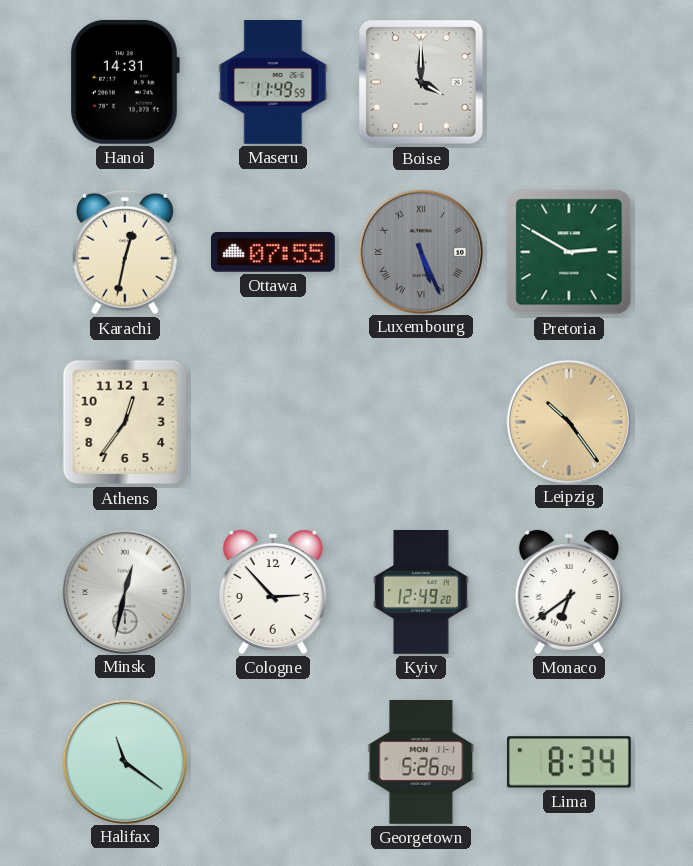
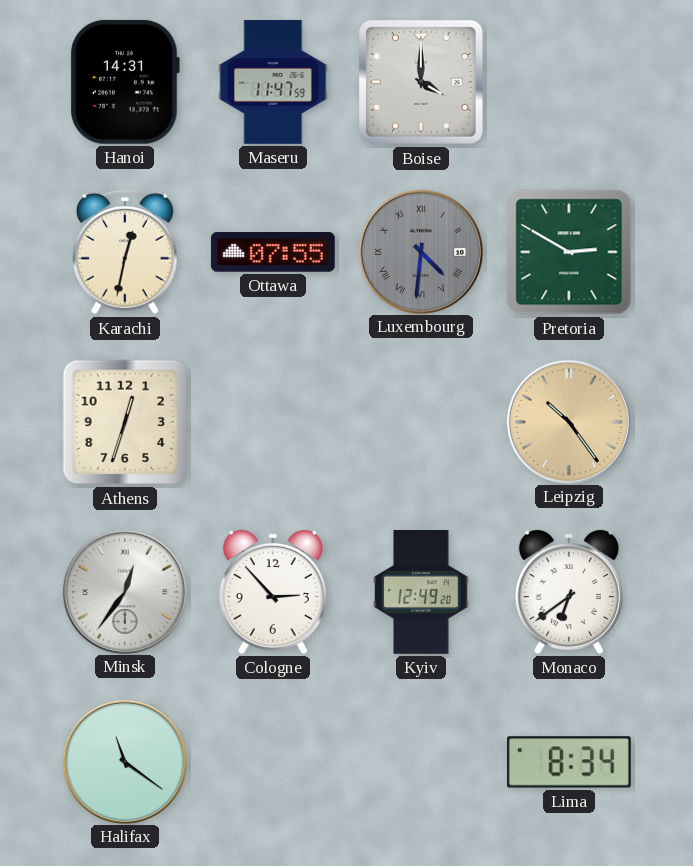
Maseru: 11:49 -> 11:47 (273, 83)
Luxembourg: 5:26 -> 4:31 (420, 251)
Athens: 12:36 -> 12:33 (125, 422)
Minsk: 12:32 -> 12:36 (124, 591)
Georgetown: 5:26 -> none (421, 763)
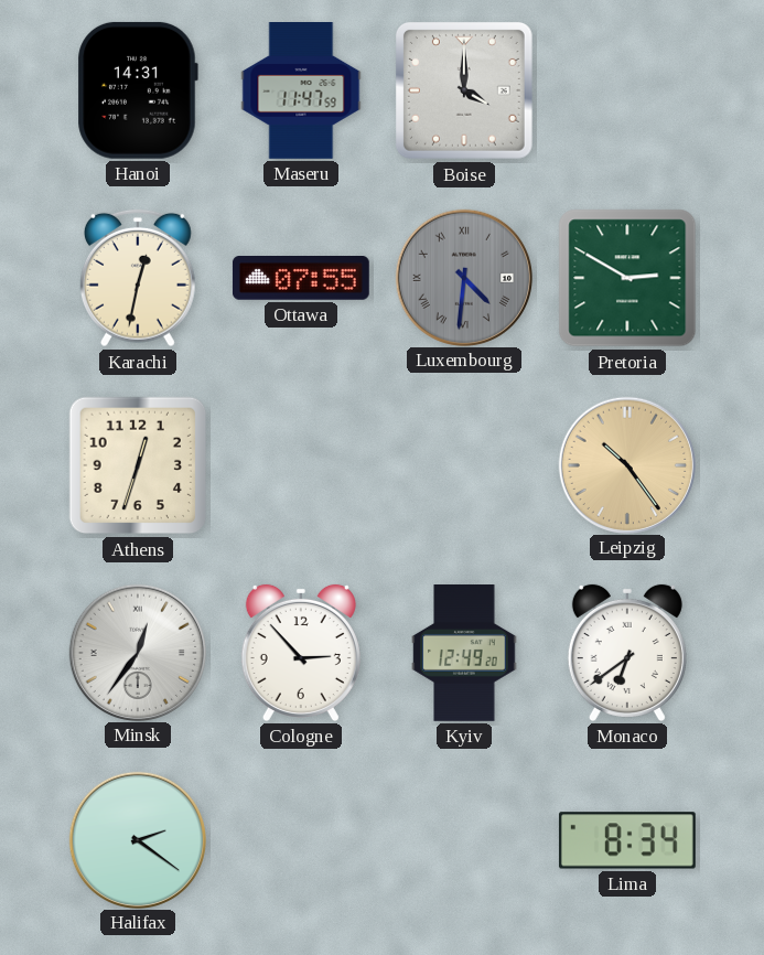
Halifax: 11:21 -> 2:21 (137, 839)
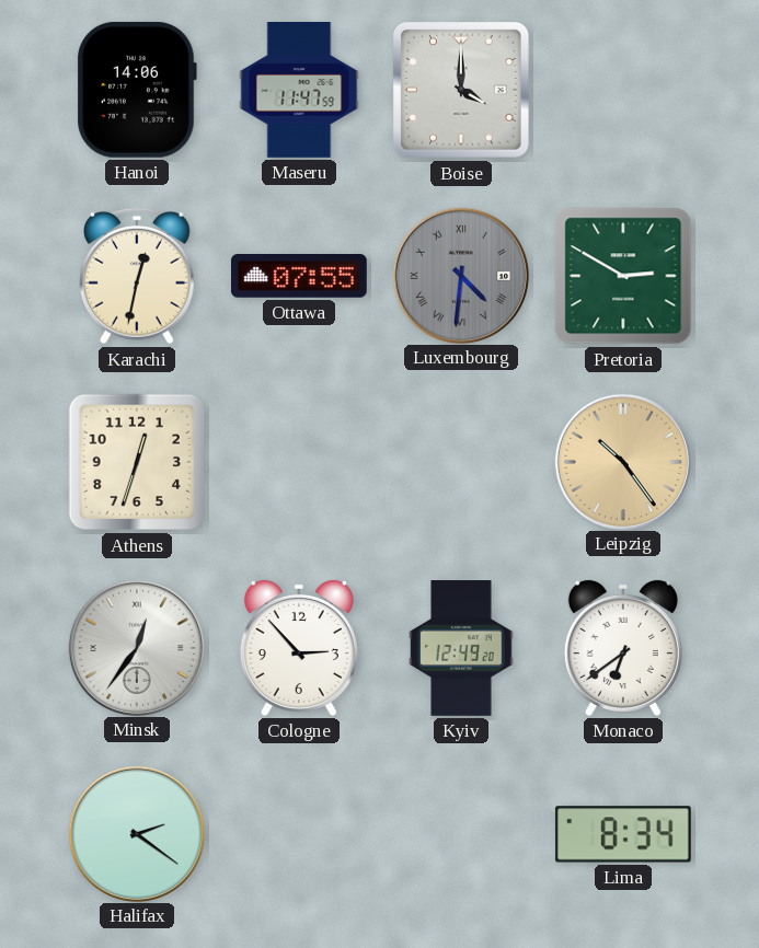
Hanoi: 14:31 -> 14:06 (137, 90)
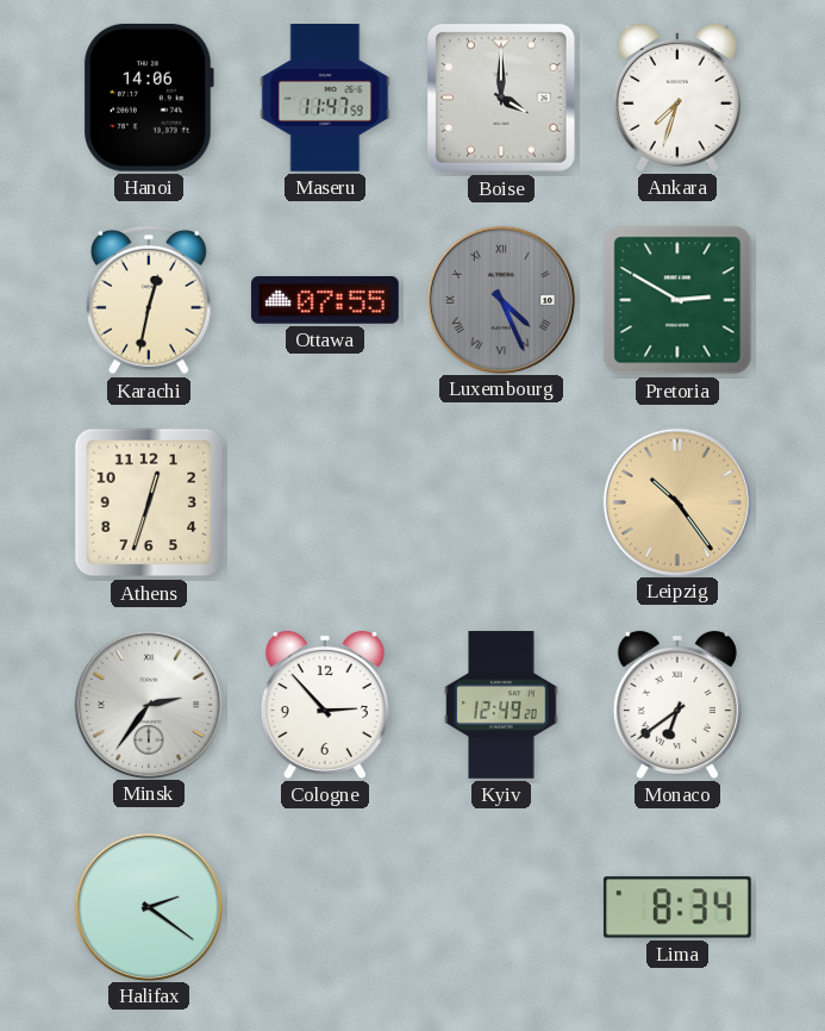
Ankara: none -> 7:33 (677, 98)
Luxembourg: 4:31 -> 4:26 (500, 299)
Minsk: 12:36 -> 2:36 (148, 704)
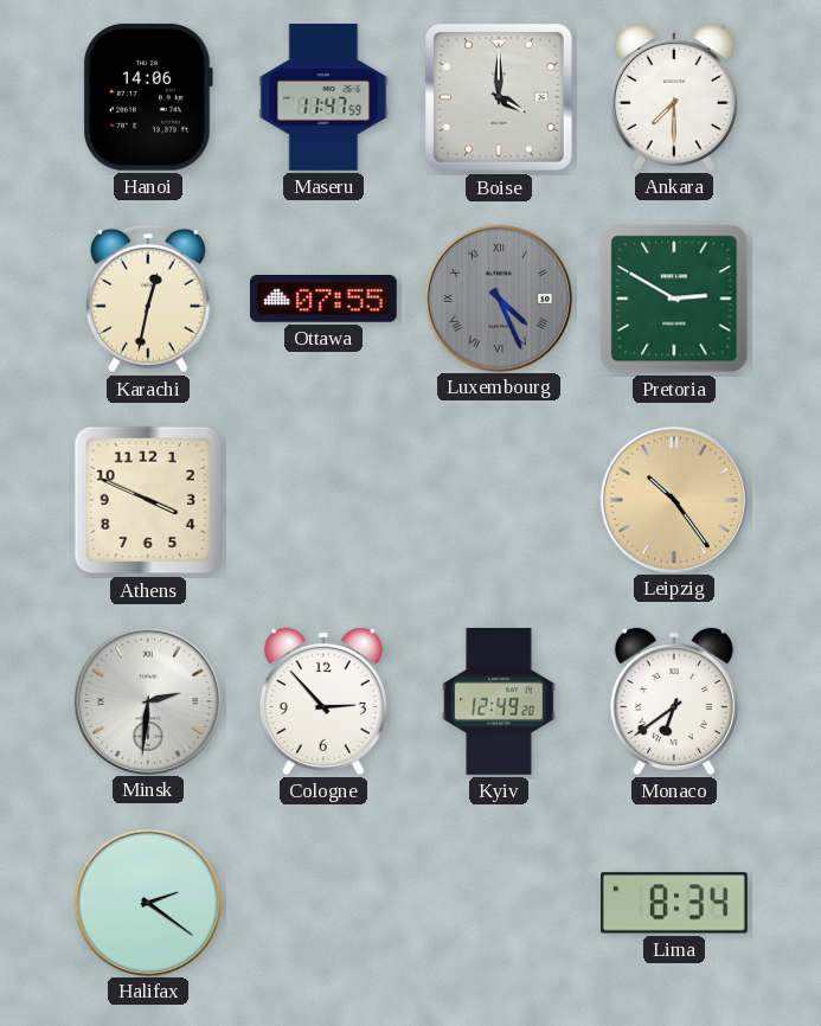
Ankara: 7:33 -> 7:30 (674, 97)
Athens: 12:33 -> 3:49 (148, 500)
Minsk: 2:36 -> 2:31 (147, 700)
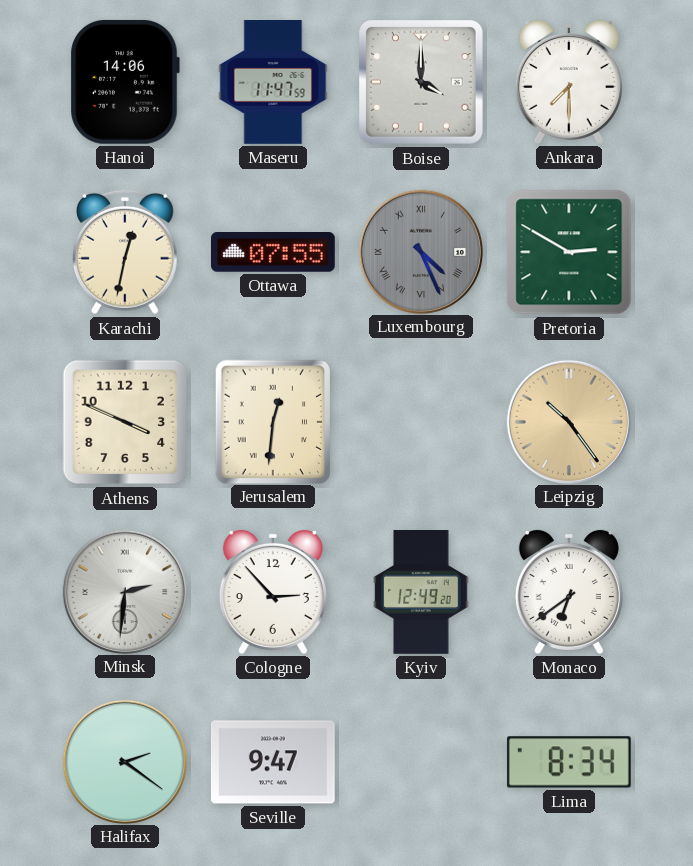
Jerusalem: none -> 12:31 (273, 421)
Seville: none -> 9:47 (273, 762)
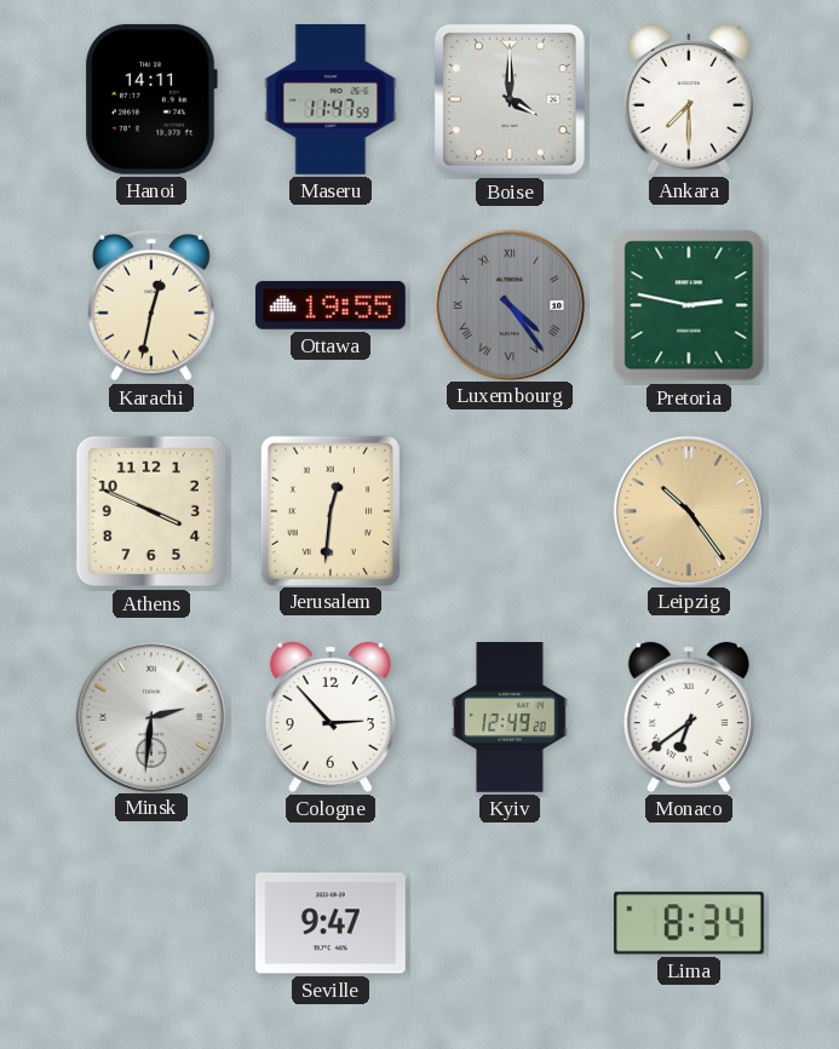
Hanoi: 14:06 -> 14:11 (151, 99)
Ottawa: 07:55 -> 19:55 (331, 305)
Luxembourg: 4:26 -> 4:24 (508, 304)
Pretoria: 2:50 -> 2:47 (689, 305)
Halifax: 2:21 -> none (124, 761)
